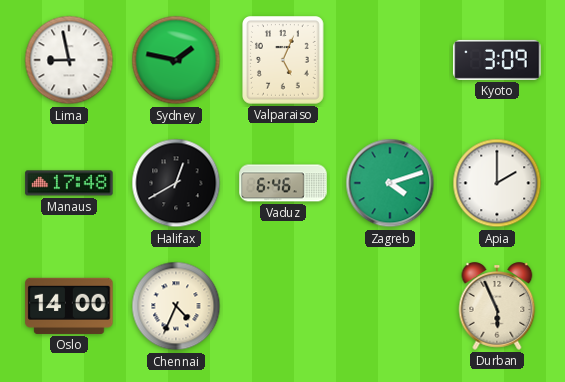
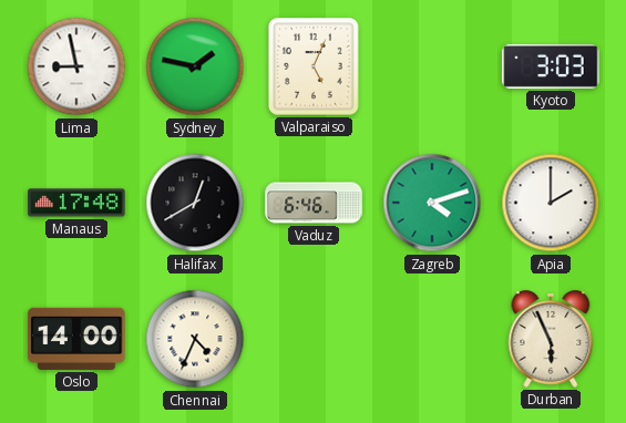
Kyoto: 3:09 -> 3:03 (551, 66)
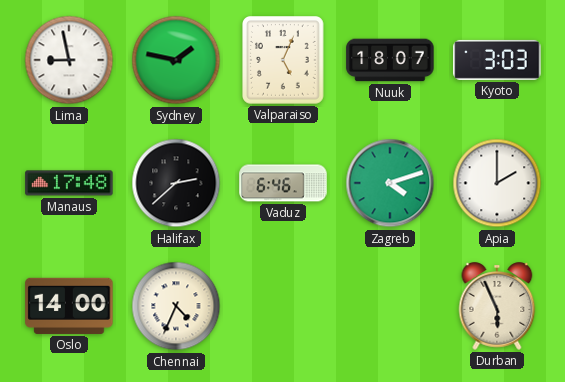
Nuuk: none -> 18:07 (390, 60)
Halifax: 12:40 -> 2:38 (176, 183)
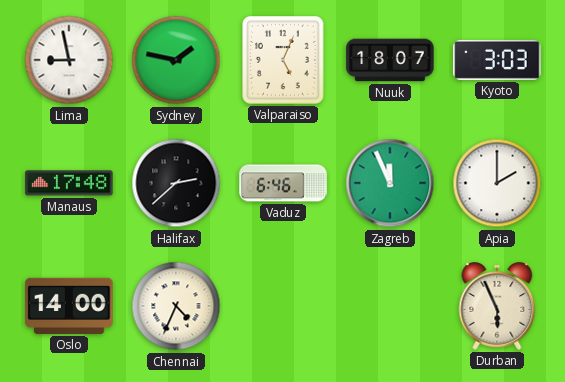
Zagreb: 4:12 -> 11:56 (390, 183)
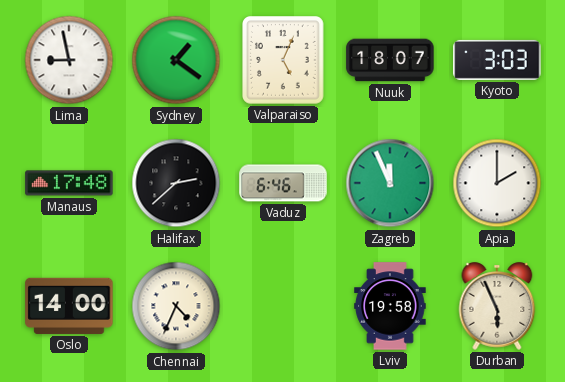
Sydney: 1:47 -> 1:21 (176, 60)
Lviv: none -> 19:58 (390, 306)
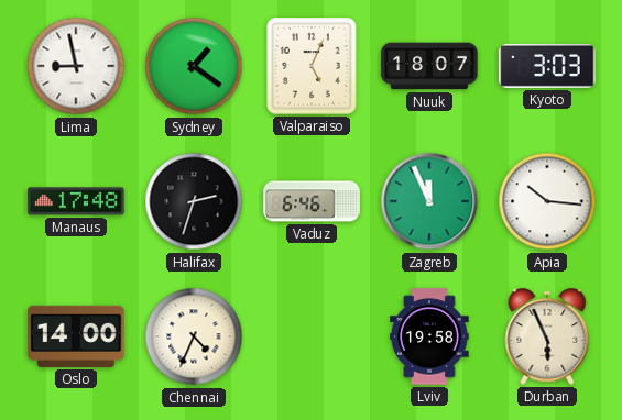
Halifax: 2:38 -> 2:33 (194, 201)
Apia: 2:00 -> 10:16 (547, 201)
